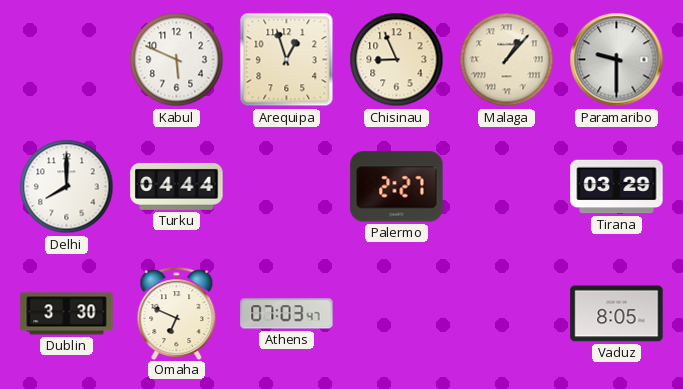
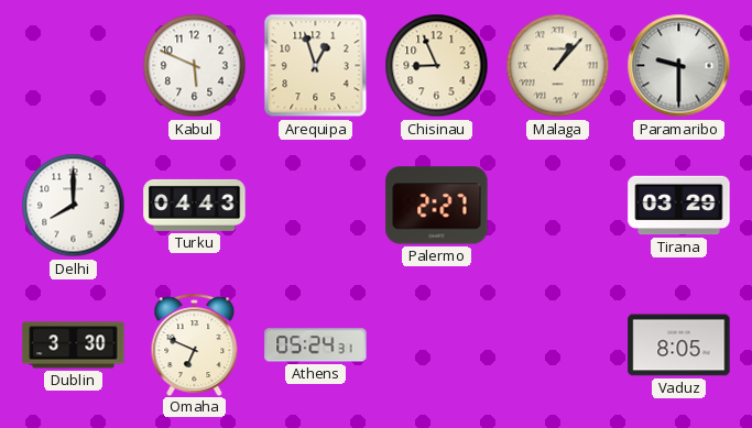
Turku: 04:44 -> 04:43 (195, 205)
Athens: 07:03 -> 05:24 (316, 345)
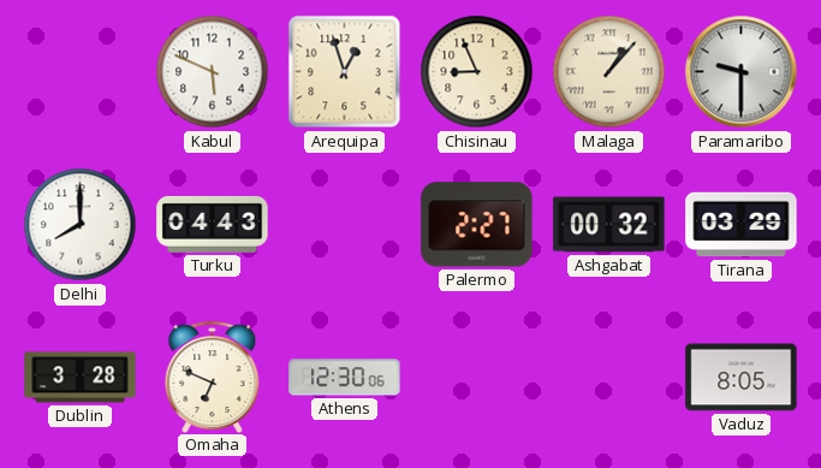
Ashgabat: none -> 00:32 (609, 225)
Dublin: 3:30 -> 3:28 (81, 378)
Athens: 05:24 -> 12:30 (345, 378)
